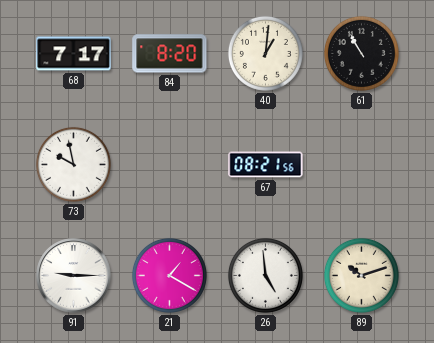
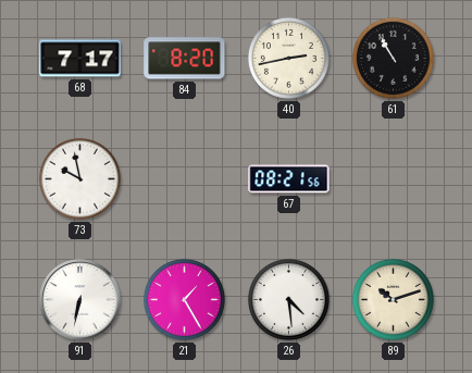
40: 1:01 -> 2:43 (288, 58)
91: 9:15 -> 6:32 (80, 300)
21: 1:20 -> 1:25 (184, 299)
26: 4:59 -> 4:29 (288, 299)
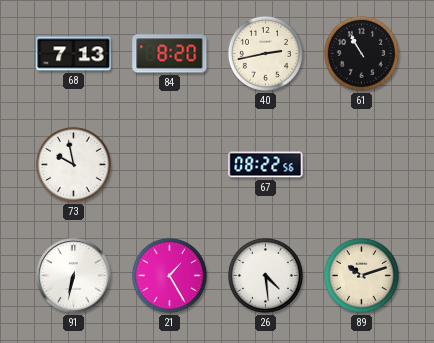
68: 7:17 -> 7:13 (74, 54)
67: 08:21 -> 08:22 (266, 165)
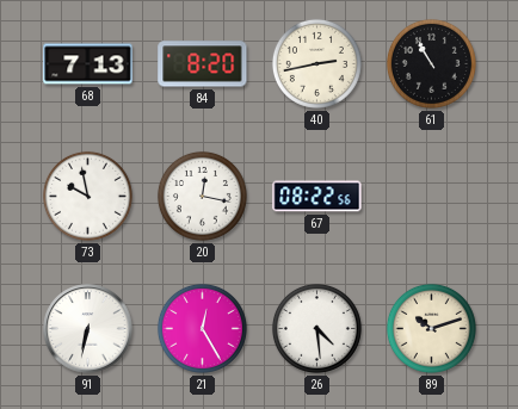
20: none -> 12:17 (202, 196)
21: 1:25 -> 12:25 (202, 328)
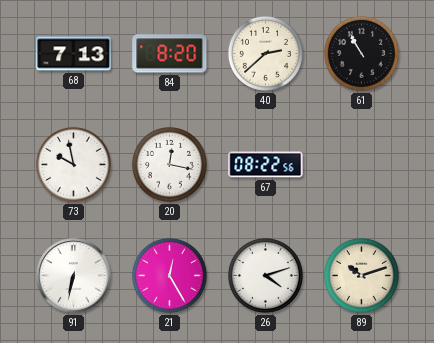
40: 2:43 -> 2:38 (265, 53)
26: 4:29 -> 4:12 (265, 275)
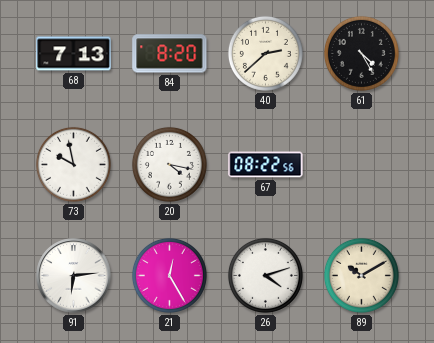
61: 10:55 -> 4:25 (361, 53)
20: 12:17 -> 4:17 (169, 164)
91: 6:32 -> 6:14 (74, 276)
89: 10:12 -> 10:10 (361, 275)
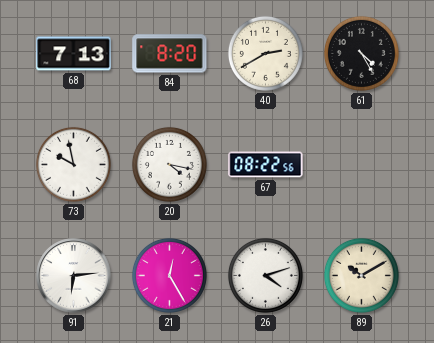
40: 2:38 -> 2:40 (265, 53)
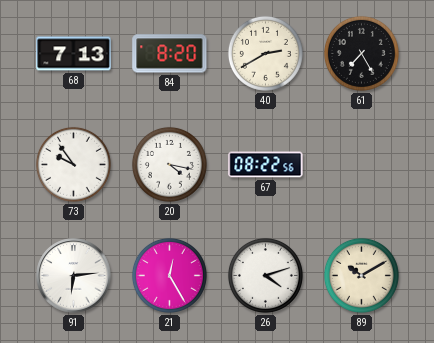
61: 4:25 -> 7:25 (361, 53)
73: 9:58 -> 9:54 (73, 164)
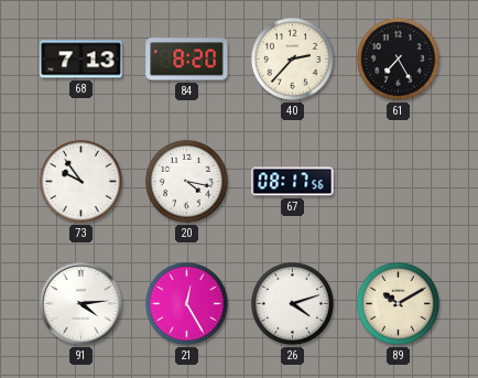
40: 2:40 -> 2:37 (292, 58)
67: 08:22 -> 08:17 (293, 182)
91: 6:14 -> 4:14 (82, 304)
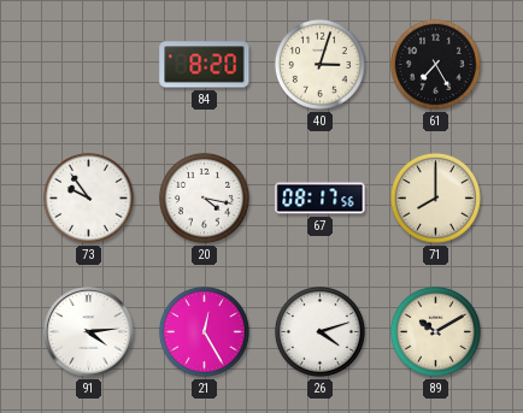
68: 7:13 -> none (82, 60)
40: 2:37 -> 3:03 (319, 64)
71: none -> 8:00 (435, 197)
